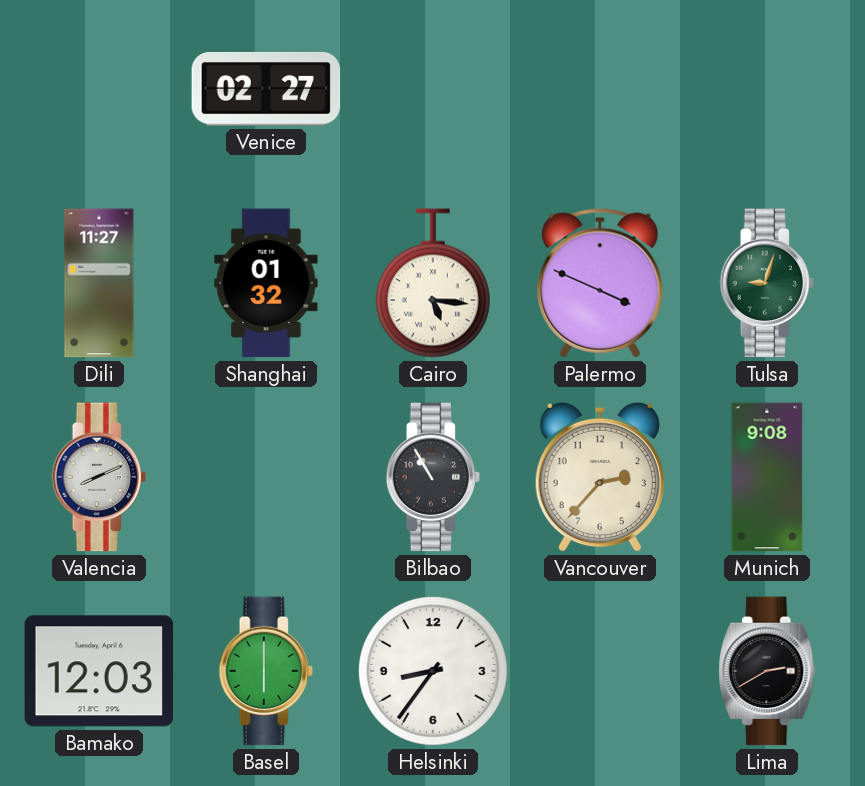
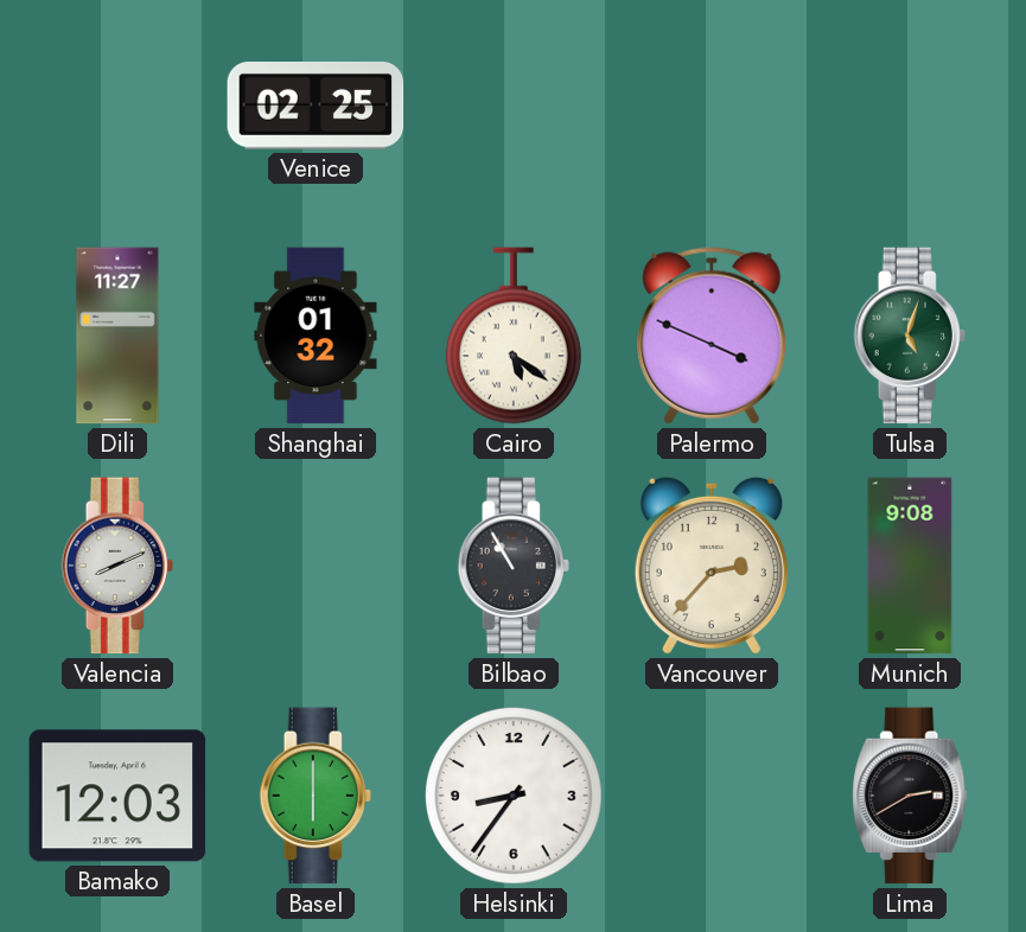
Venice: 02:27 -> 02:25 (316, 106)
Cairo: 5:16 -> 5:21 (514, 336)
Tulsa: 9:03 -> 5:03 (909, 336)
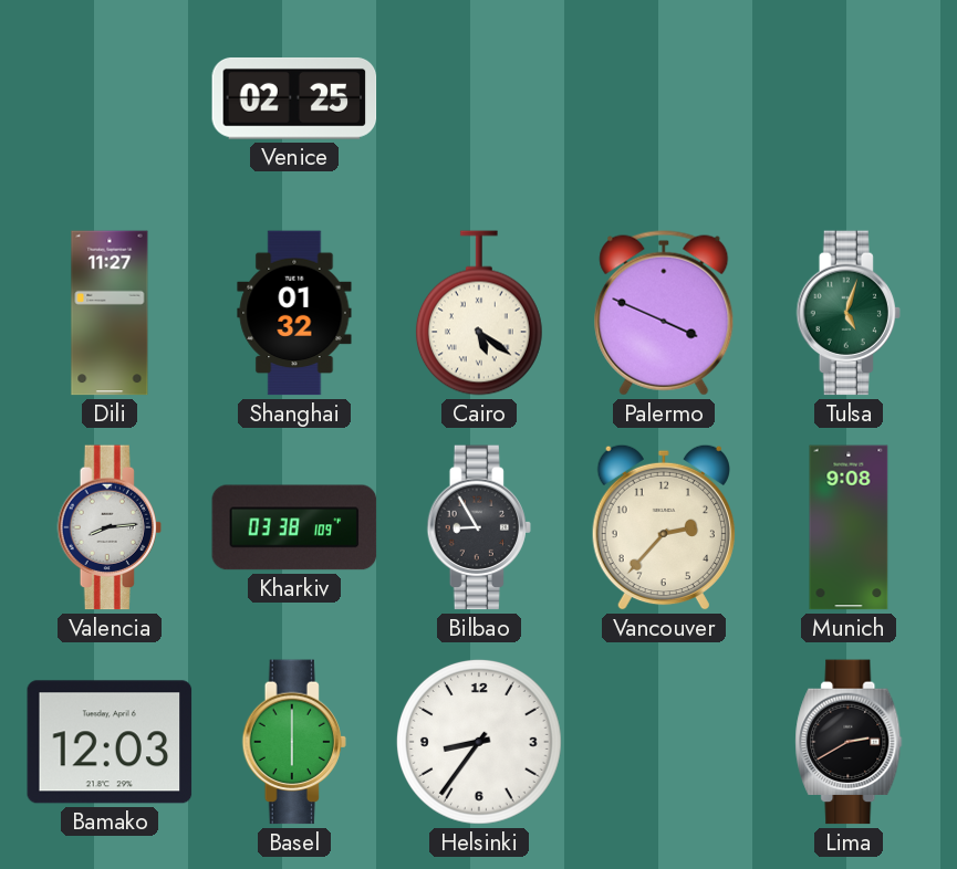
Valencia: 8:11 -> 8:14 (108, 527)
Kharkiv: none -> 03:38 (294, 527)
Bilbao: 10:55 -> 8:55 (478, 527)
